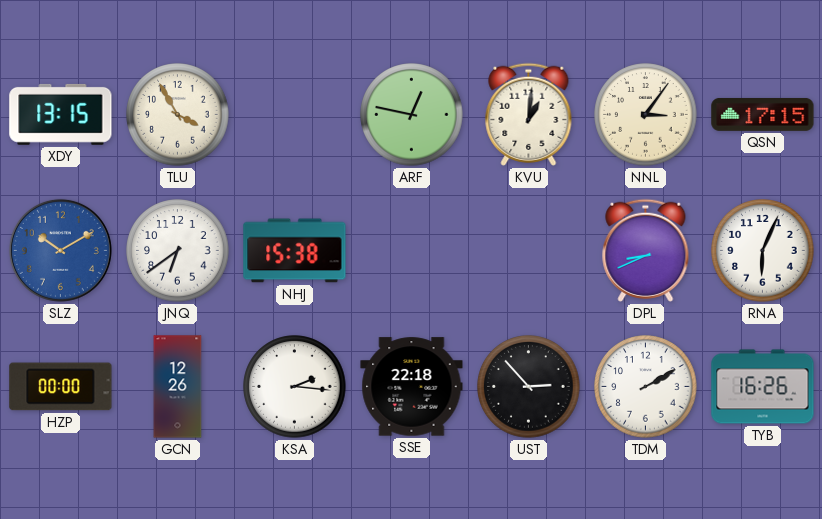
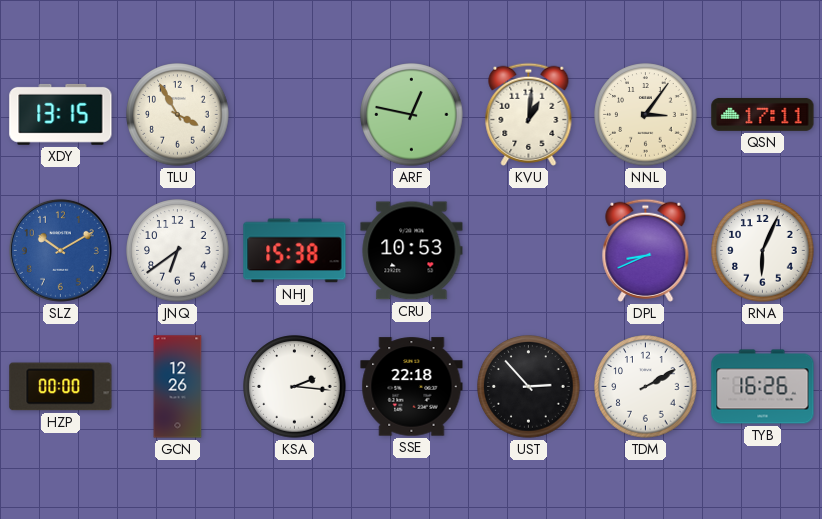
QSN: 17:15 -> 17:11 (763, 114)
CRU: none -> 10:53 (412, 251)
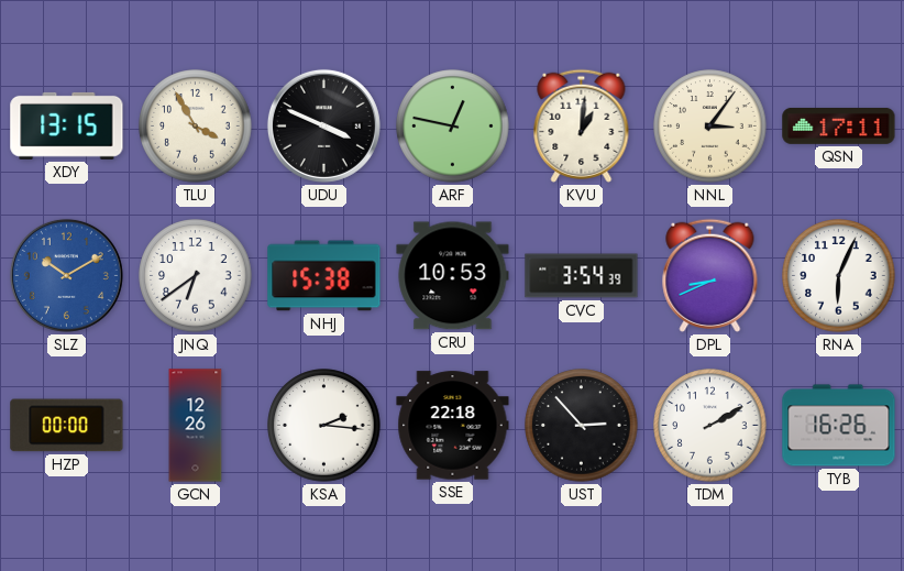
UDU: none -> 3:49 (323, 125)
CVC: none -> 3:54 (582, 276)
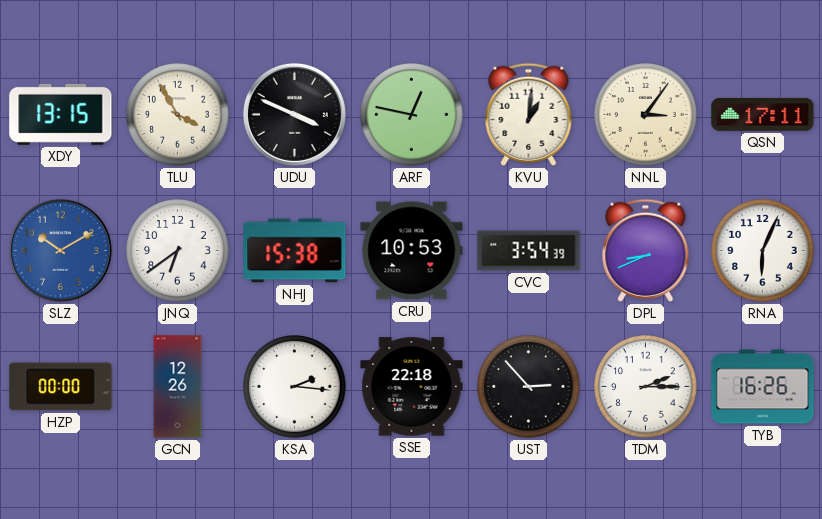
TDM: 2:10 -> 2:15 (646, 387)
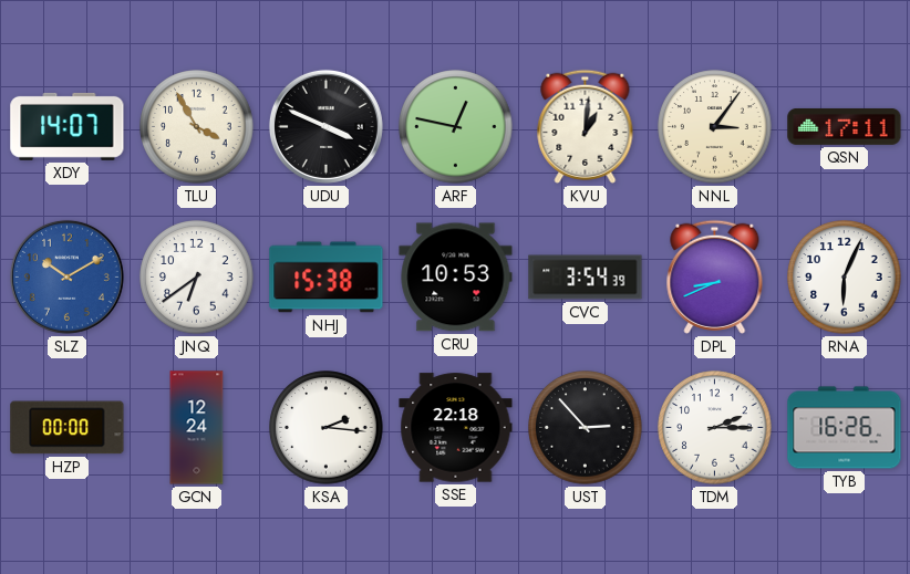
XDY: 13:15 -> 14:07 (68, 126)
GCN: 12:26 -> 12:24 (197, 428)
